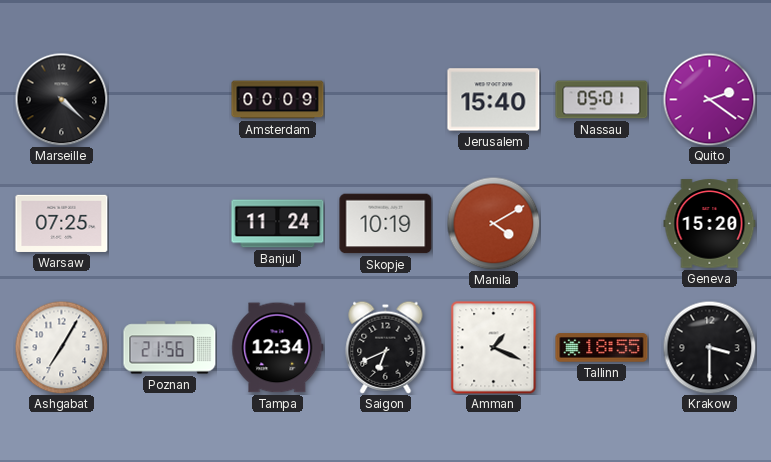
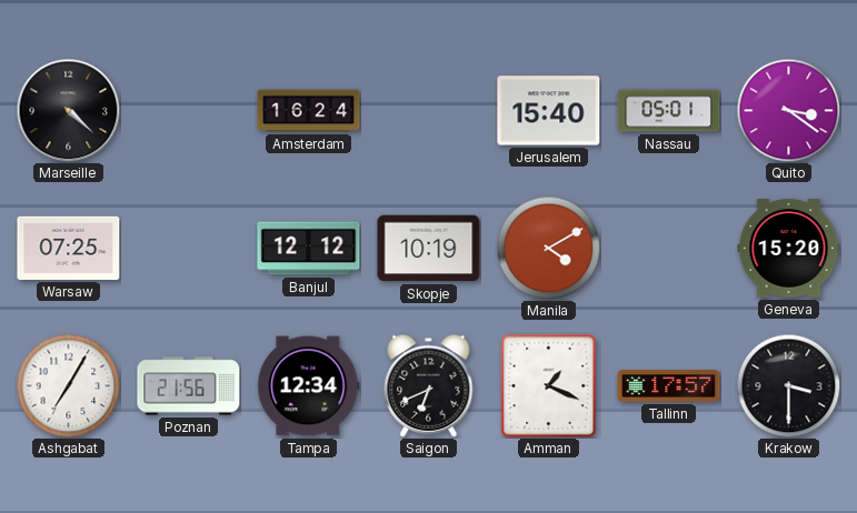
Amsterdam: 00:09 -> 16:24 (309, 111)
Quito: 2:21 -> 3:21 (788, 110)
Banjul: 11:24 -> 12:12 (309, 249)
Tallinn: 18:55 -> 17:57 (669, 386)
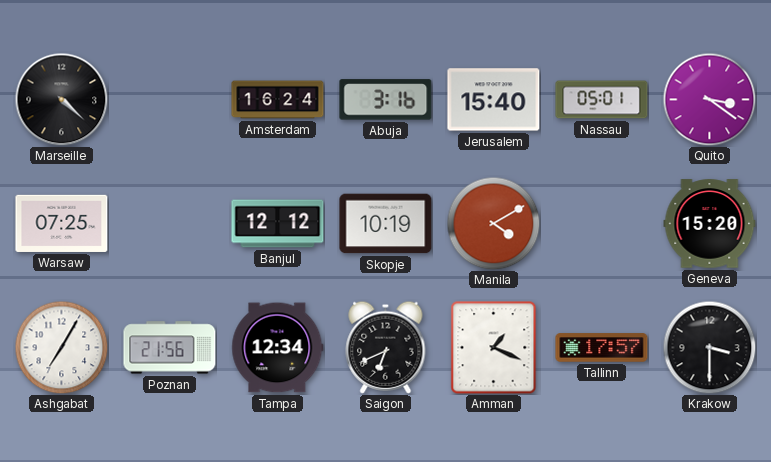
Abuja: none -> 3:16 (386, 100)
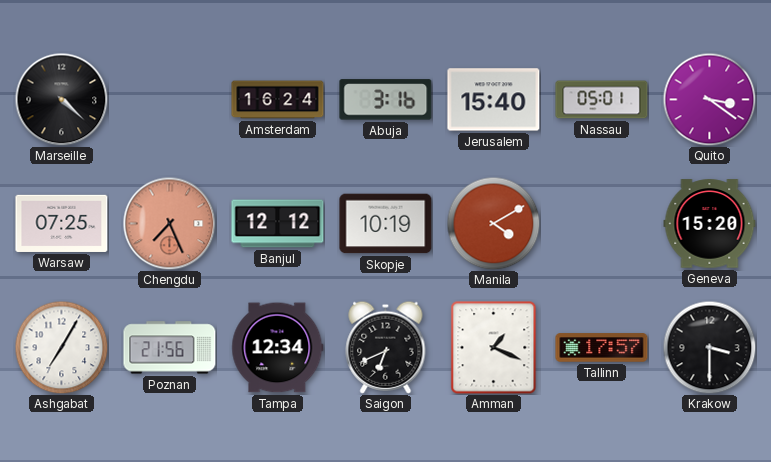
Chengdu: none -> 7:26 (169, 223)
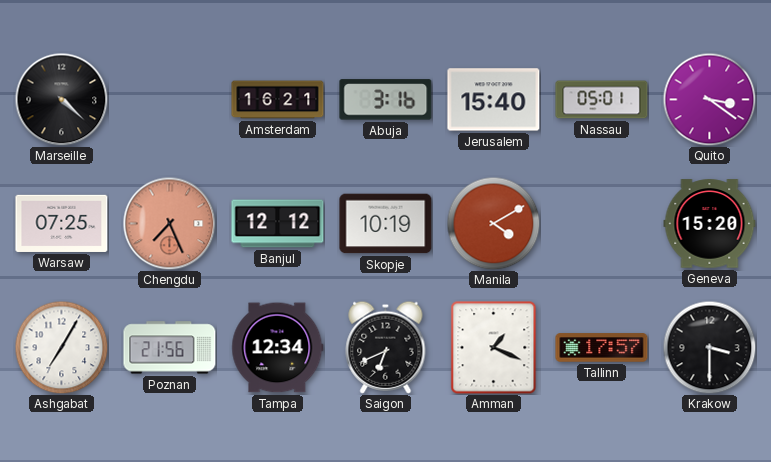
Amsterdam: 16:24 -> 16:21 (278, 100)
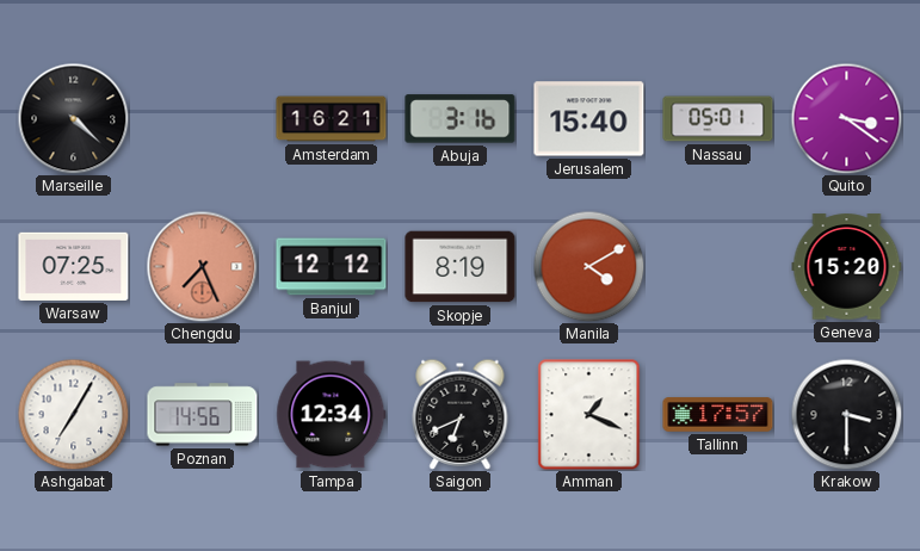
Skopje: 10:19 -> 8:19 (461, 267)
Poznan: 21:56 -> 14:56 (203, 415)
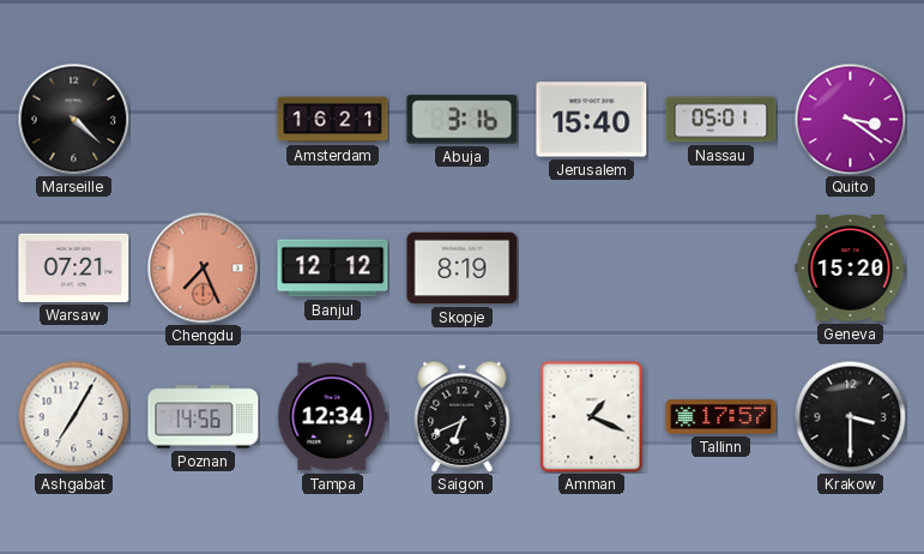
Warsaw: 07:25 -> 07:21 (74, 267)
Manila: 4:10 -> none (588, 266)
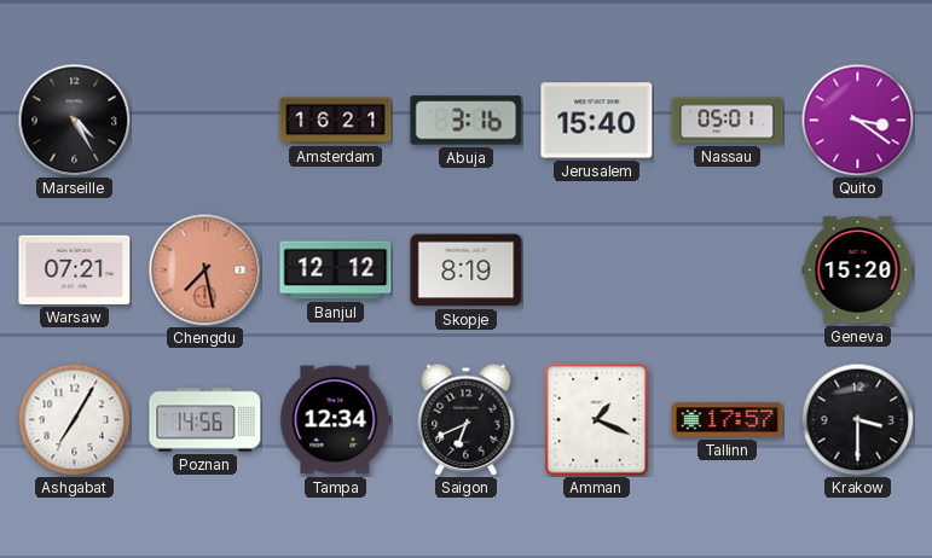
Marseille: 4:22 -> 4:25 (74, 120)
Chengdu: 7:26 -> 7:28 (204, 269)
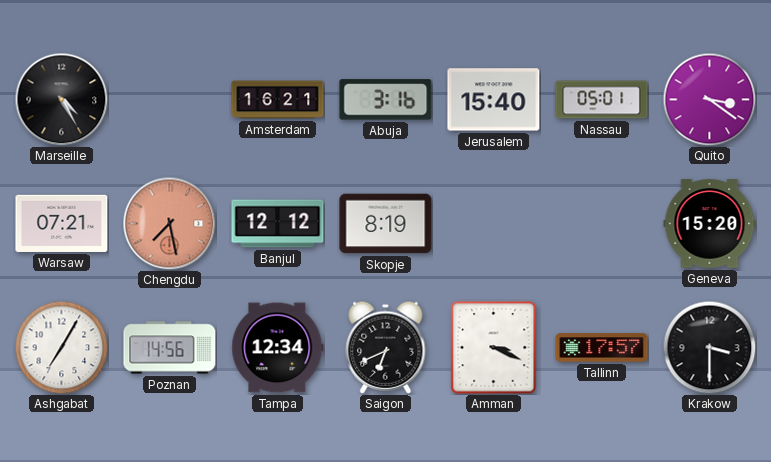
Amman: 1:19 -> 3:19 (494, 348)
